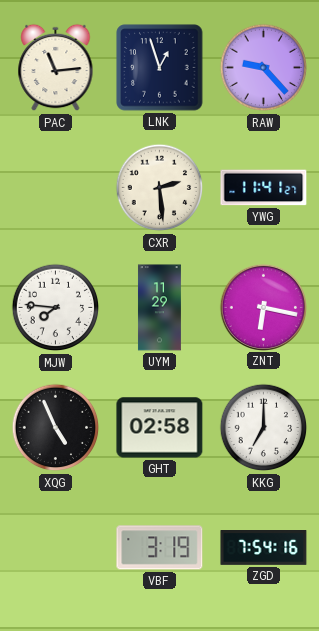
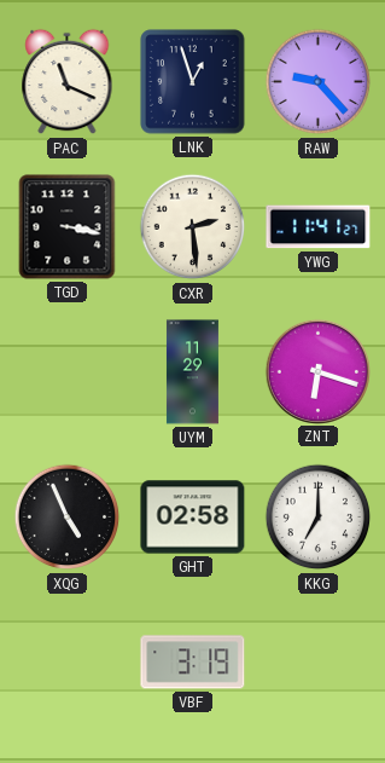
PAC: 11:14 -> 11:19 (68, 82)
TGD: none -> 3:17 (68, 227)
MJW: 7:46 -> none (56, 308)
ZNT: 6:17 -> 6:18 (317, 371)
ZGD: 7:54 -> none (264, 548)
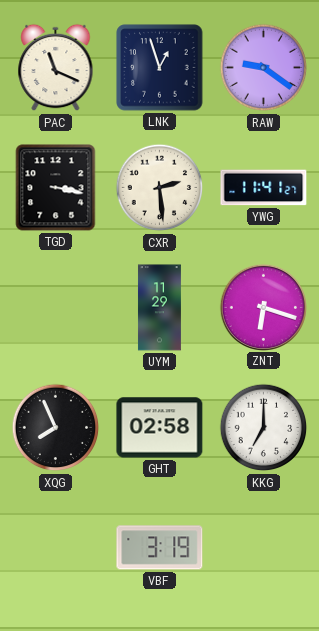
RAW: 9:23 -> 9:21 (264, 68)
XQG: 4:56 -> 7:56 (56, 428)
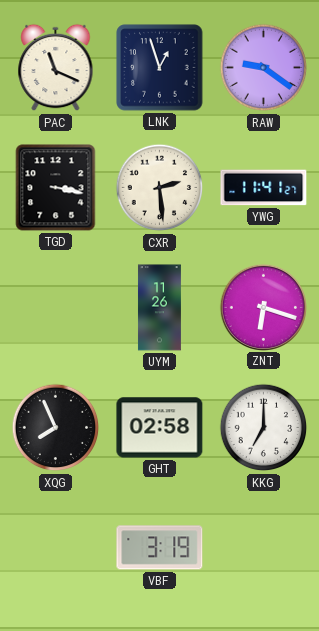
UYM: 11:29 -> 11:26 (159, 308)
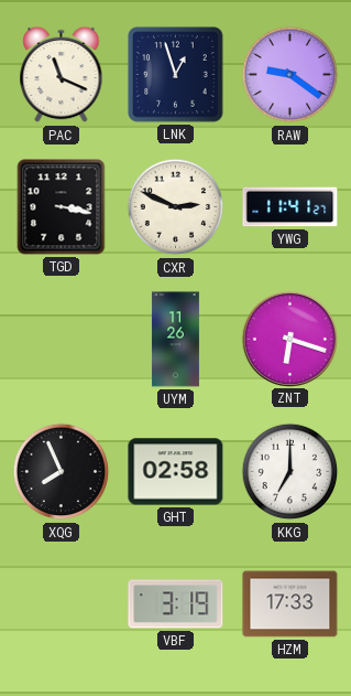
CXR: 2:29 -> 2:49 (176, 207)
HZM: none -> 17:33 (290, 604)
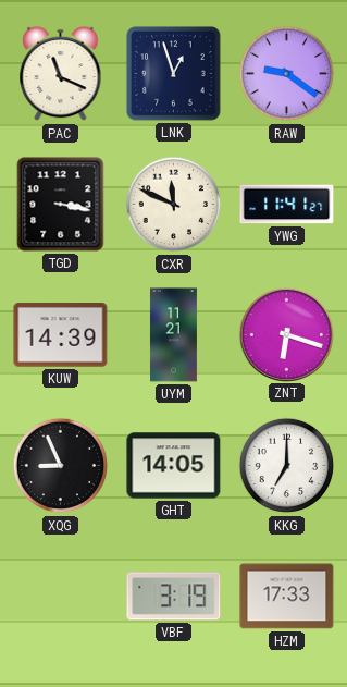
CXR: 2:49 -> 11:49 (174, 205)
KUW: none -> 14:39 (61, 335)
UYM: 11:26 -> 11:21 (173, 335)
XQG: 7:56 -> 8:56 (61, 466)
GHT: 02:58 -> 14:05 (174, 466)
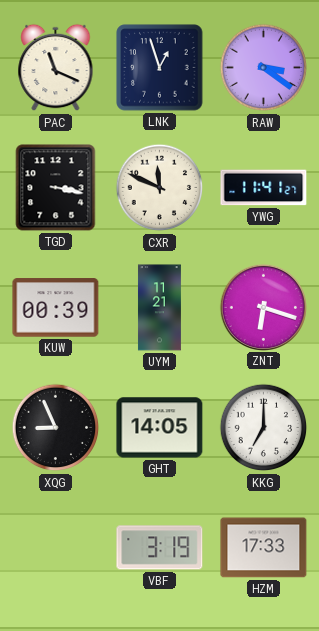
RAW: 9:21 -> 3:21 (264, 68)
KUW: 14:39 -> 00:39 (56, 308)
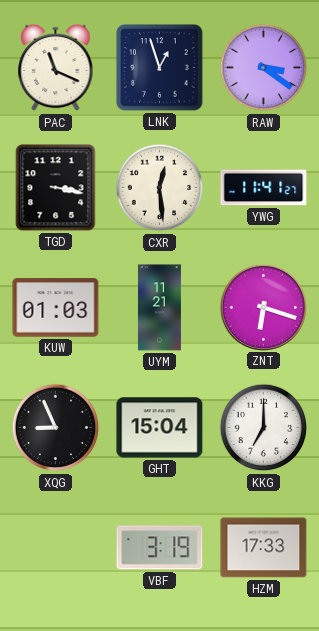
CXR: 11:49 -> 12:29 (160, 188)
KUW: 00:39 -> 01:03 (56, 308)
GHT: 14:05 -> 15:04 (160, 428)
